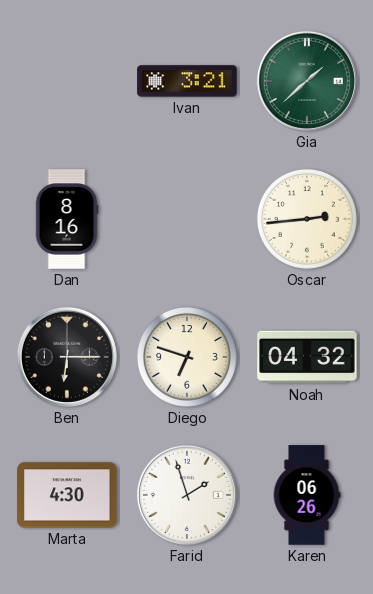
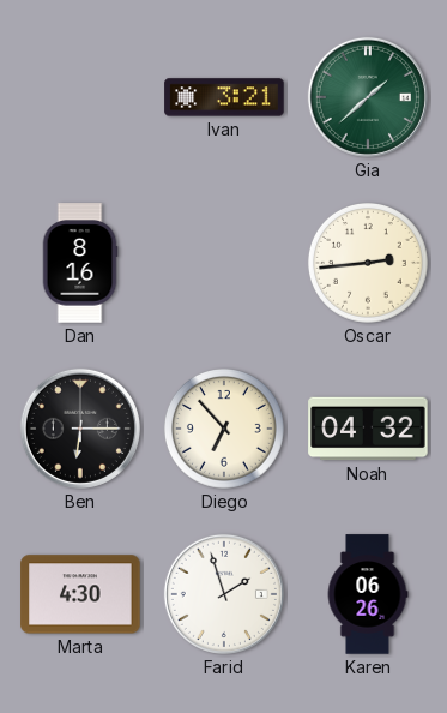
Diego: 6:48 -> 6:53 (224, 429)
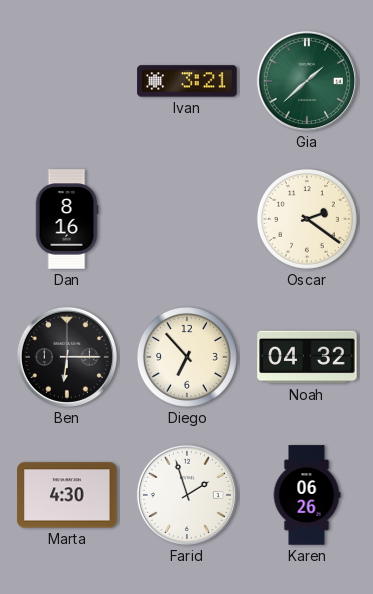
Oscar: 2:44 -> 2:21 (307, 219)
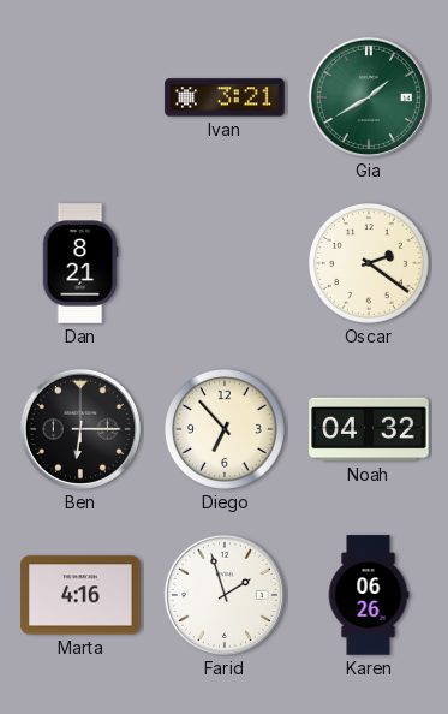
Gia: 1:38 -> 1:40 (369, 97)
Dan: 8:16 -> 8:21 (80, 263)
Marta: 4:30 -> 4:16 (80, 595)
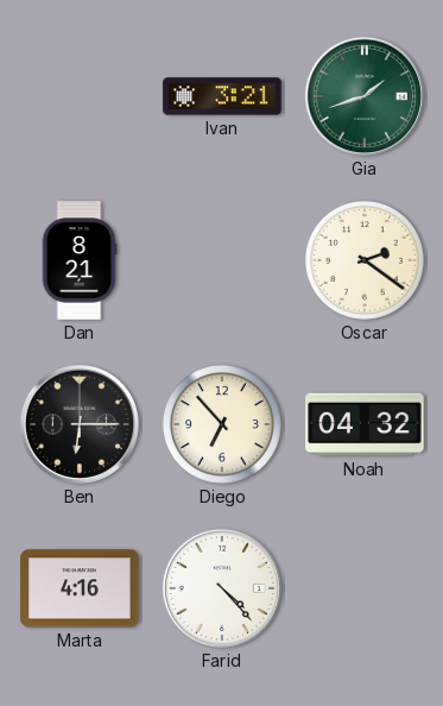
Gia: 1:40 -> 1:42 (365, 96)
Farid: 1:57 -> 4:23 (222, 588)
Karen: 06:26 -> none (369, 595)
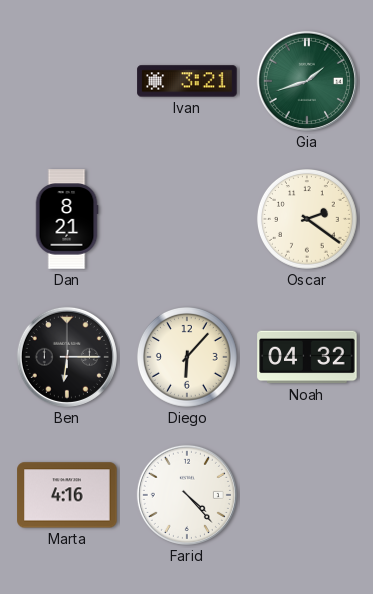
Diego: 6:53 -> 6:07 (187, 357)
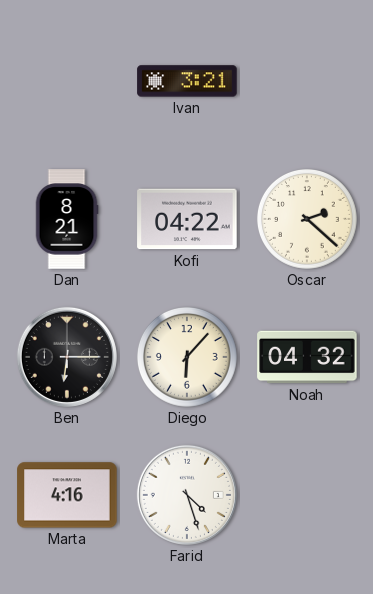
Gia: 1:42 -> none (307, 81)
Kofi: none -> 04:22 (187, 219)
Oscar: 2:21 -> 2:22 (307, 219)
Farid: 4:23 -> 4:27 (187, 495)
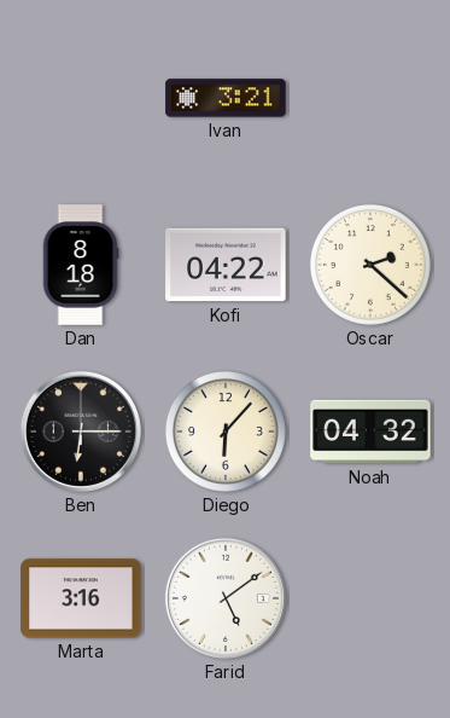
Dan: 8:21 -> 8:18 (81, 265)
Marta: 4:16 -> 3:16 (81, 598)
Farid: 4:27 -> 5:09 (226, 598)
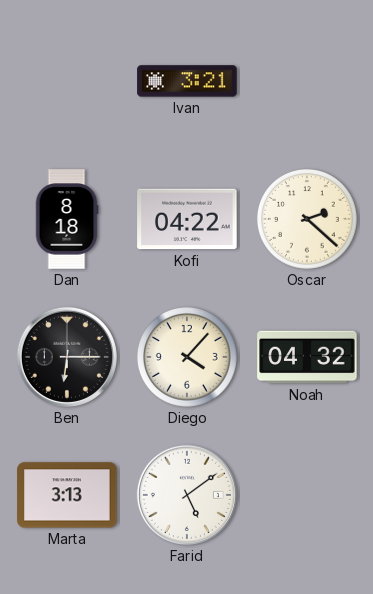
Diego: 6:07 -> 4:07 (187, 357)
Marta: 3:16 -> 3:13 (67, 495)
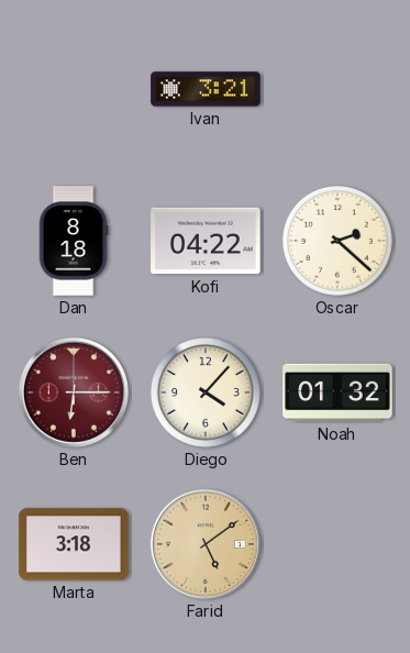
Ben dial: black -> burgundy (74, 392)
Noah: 04:32 -> 01:32 (337, 392)
Marta: 3:13 -> 3:18 (74, 544)
Farid dial: white -> champagne (206, 544)
